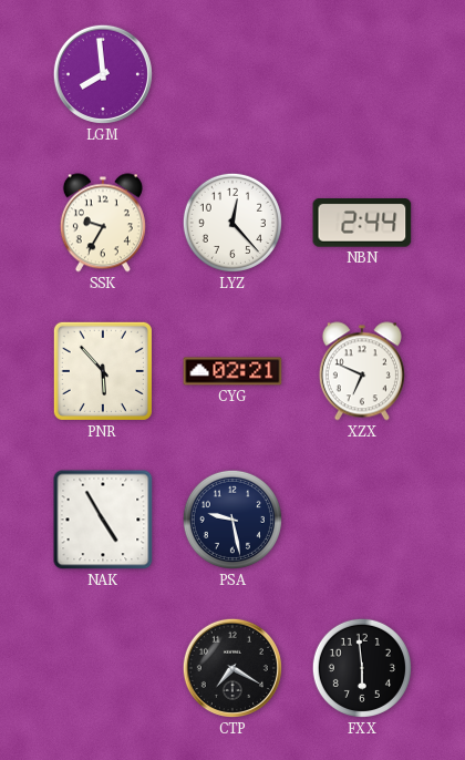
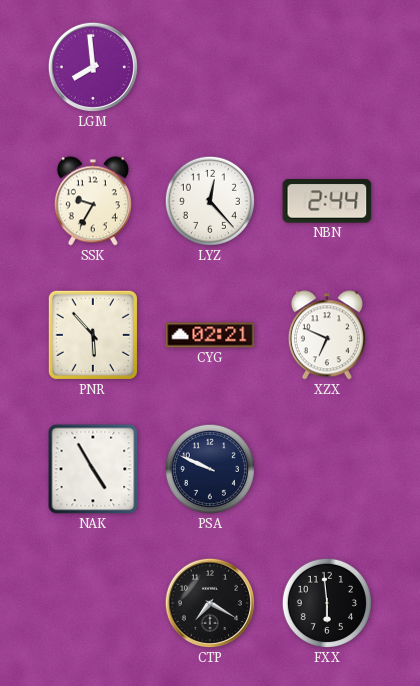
PSA: 9:28 -> 9:49 (210, 469)
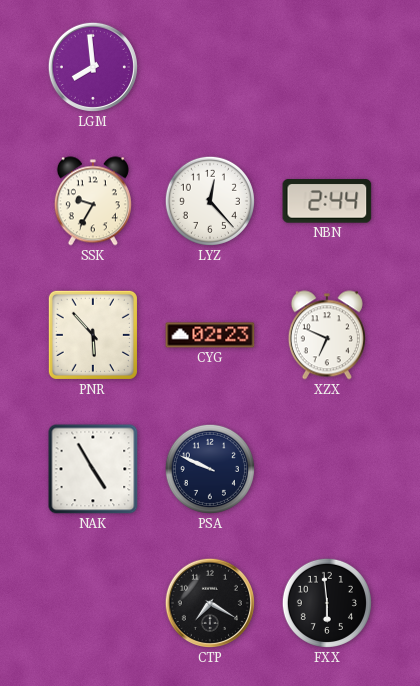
CYG: 02:21 -> 02:23 (210, 335)
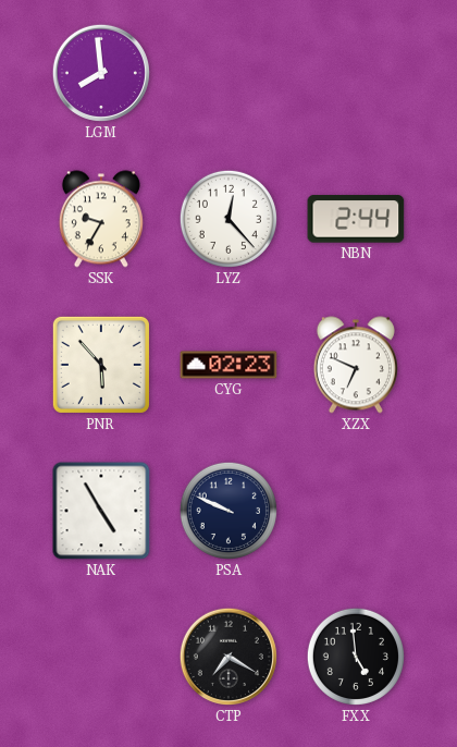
FXX: 5:59 -> 4:59 (356, 657)
